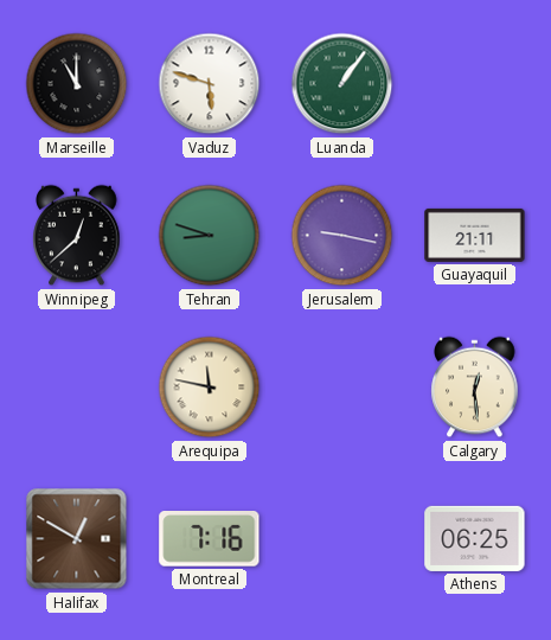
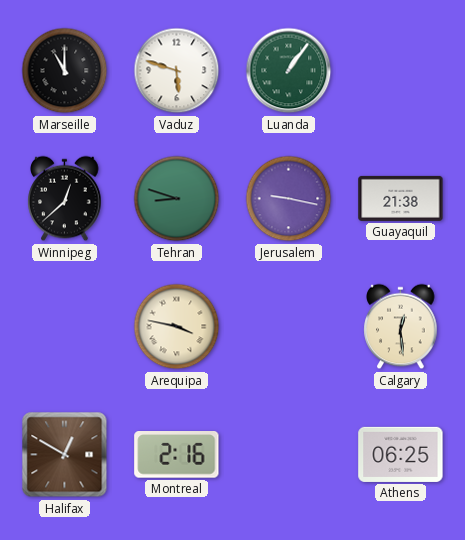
Guayaquil: 21:11 -> 21:38 (401, 198)
Arequipa: 11:47 -> 3:47 (177, 327)
Montreal: 7:16 -> 2:16 (177, 455)
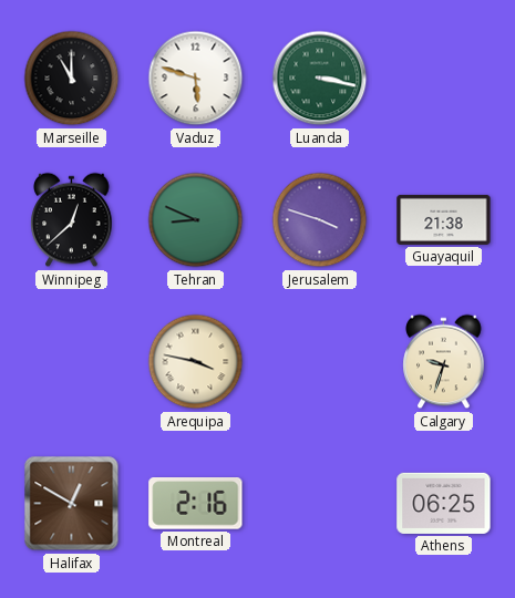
Luanda: 1:06 -> 3:17 (320, 79)
Tehran: 8:48 -> 8:49 (196, 220)
Jerusalem: 9:17 -> 3:48 (320, 220)
Calgary: 12:29 -> 9:33 (444, 362)
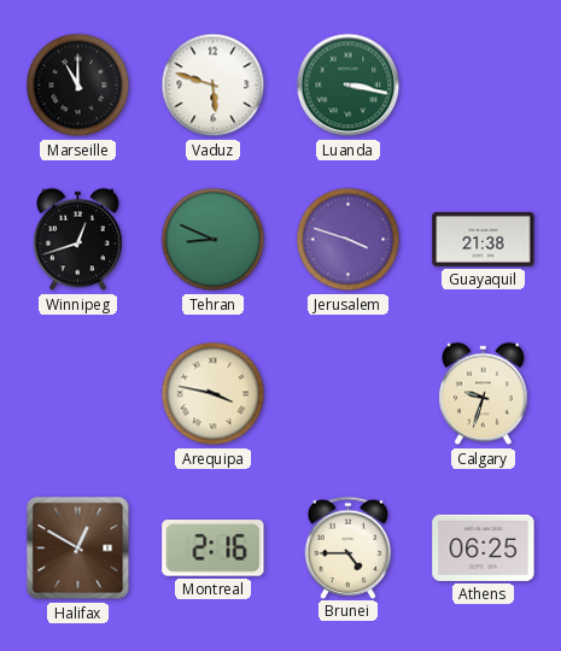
Winnipeg: 12:38 -> 12:42 (78, 240)
Brunei: none -> 4:45 (349, 547)
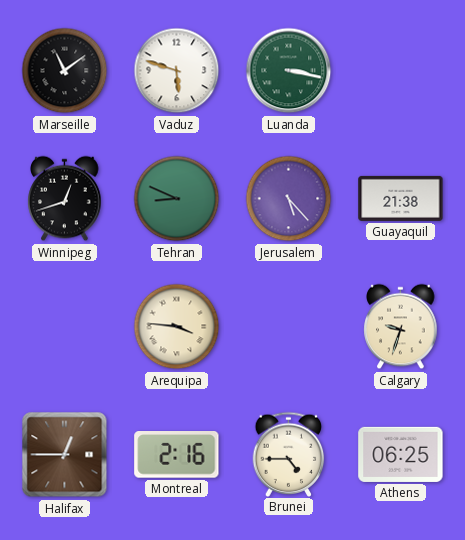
Marseille: 11:00 -> 11:09 (65, 71)
Jerusalem: 3:48 -> 5:23 (289, 199)
Arequipa: 3:47 -> 3:46 (177, 327)
Halifax: 12:50 -> 12:45 (65, 455)
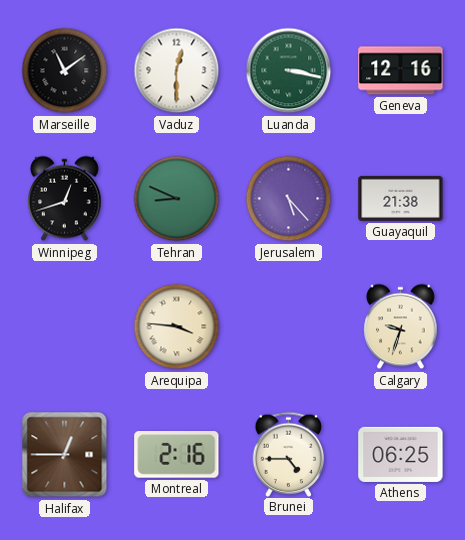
Vaduz: 5:48 -> 12:30 (177, 71)
Geneva: none -> 12:16 (401, 71)
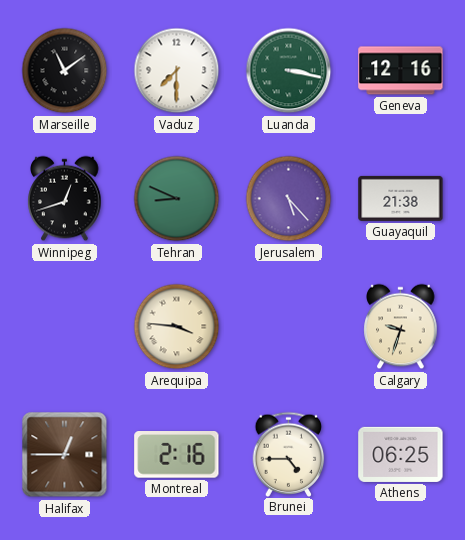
Vaduz: 12:30 -> 7:30 (177, 71)
